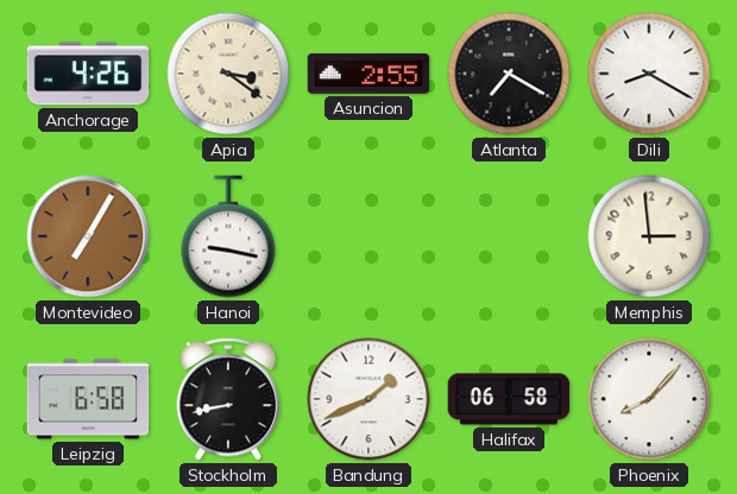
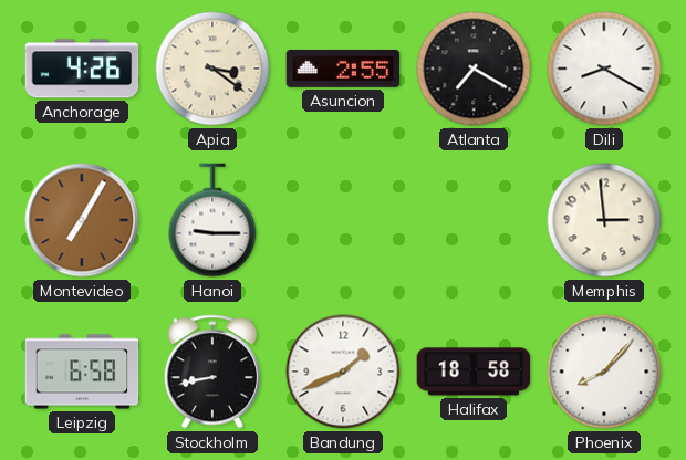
Hanoi: 9:17 -> 9:15 (212, 220)
Halifax: 06:58 -> 18:58 (474, 372)
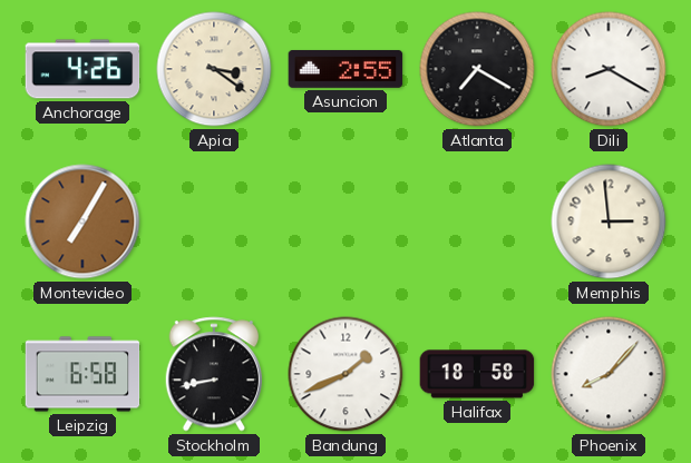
Hanoi: 9:15 -> none (212, 220)
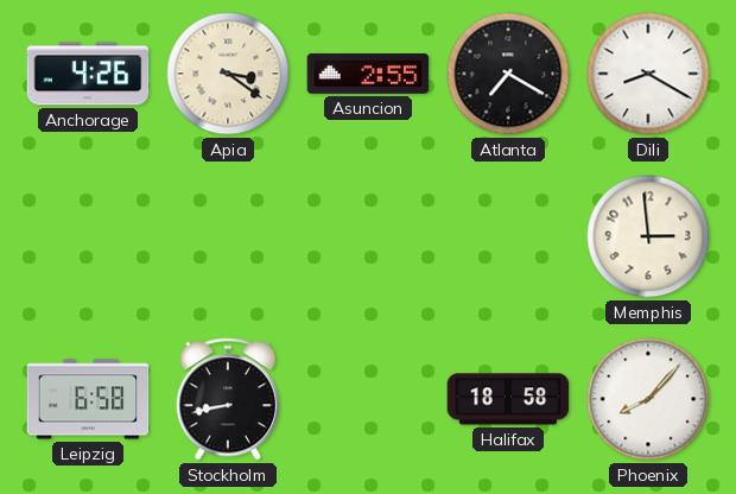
Montevideo: 7:05 -> none (82, 221)
Bandung: 1:41 -> none (345, 374)
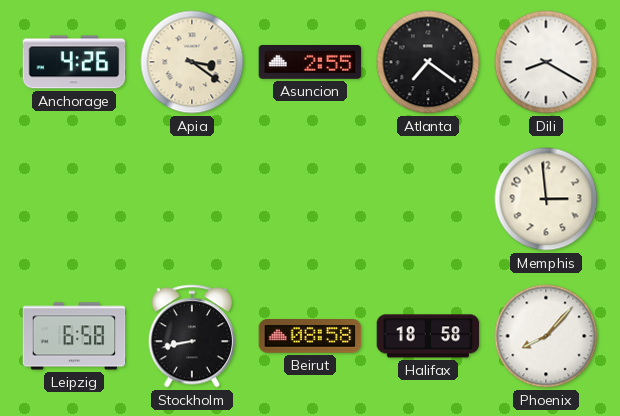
Atlanta: 7:20 -> 7:21 (428, 62)
Beirut: none -> 08:58 (310, 336)
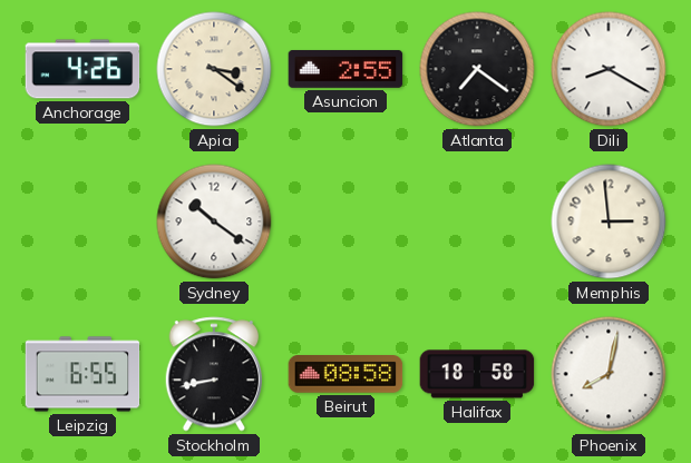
Sydney: none -> 10:21 (214, 221)
Leipzig: 6:58 -> 6:55 (82, 374)
Phoenix: 8:07 -> 8:02 (609, 374)
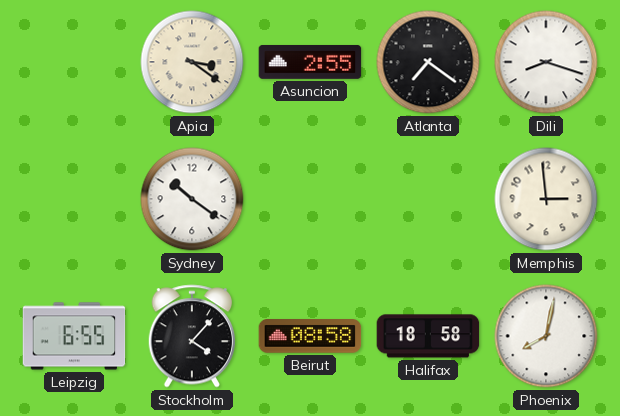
Anchorage: 4:26 -> none (82, 69)
Dili: 8:20 -> 8:18 (546, 62)
Stockholm: 8:43 -> 4:07 (191, 336)
